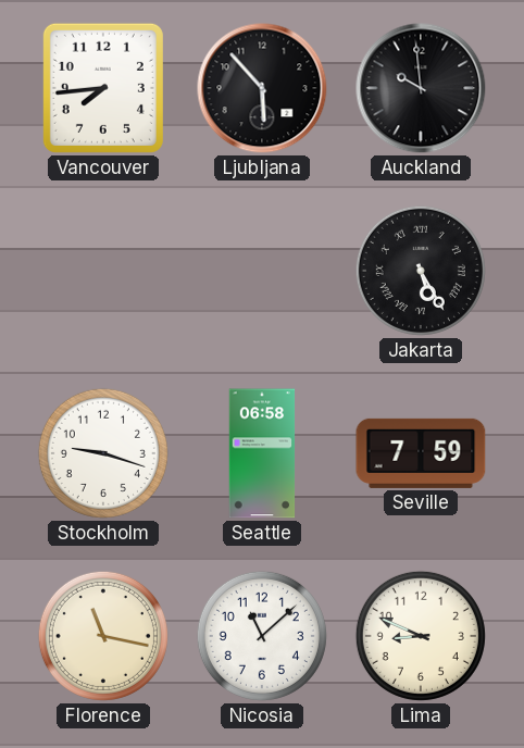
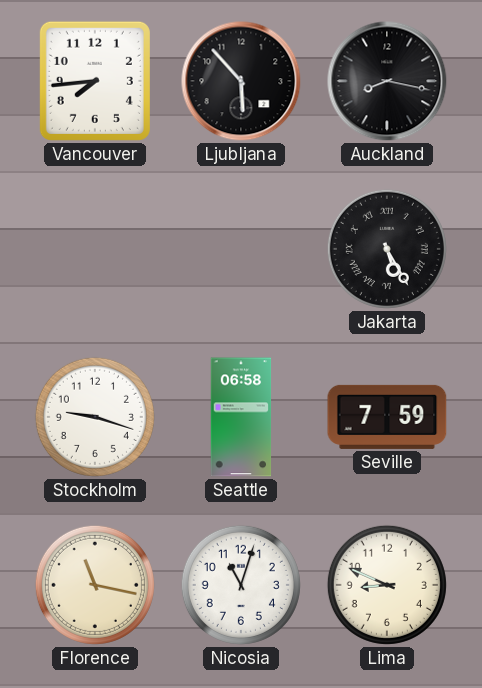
Auckland: 9:59 -> 8:17 (387, 81)
Nicosia: 11:08 -> 11:03 (241, 585)
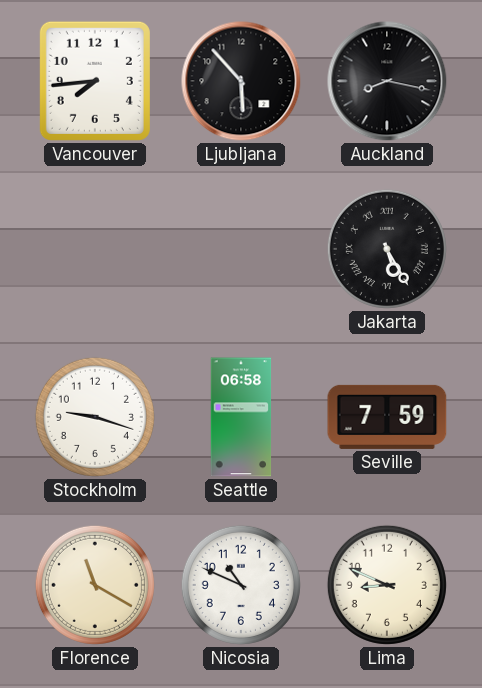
Florence: 11:17 -> 11:20 (95, 585)
Nicosia: 11:03 -> 10:49 (241, 585)
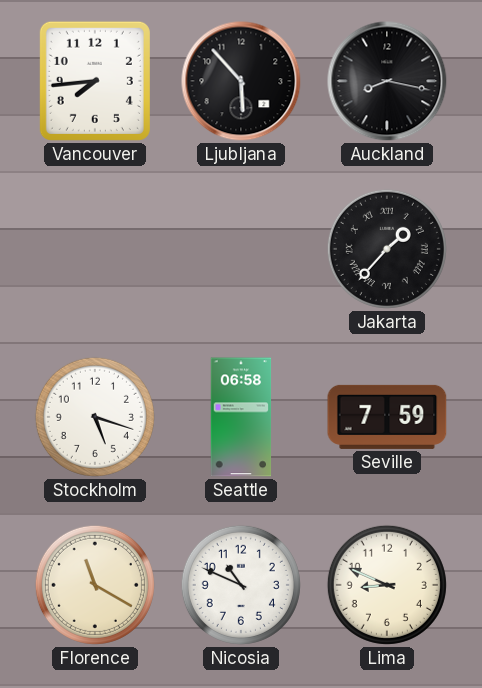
Jakarta: 5:25 -> 1:37 (387, 249)
Stockholm: 9:18 -> 5:18 (95, 417)
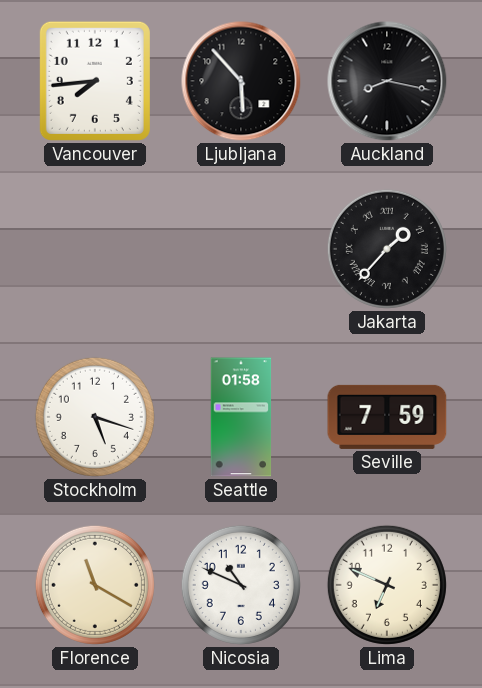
Seattle: 06:58 -> 01:58 (241, 417)
Lima: 8:49 -> 6:49 (387, 585)
